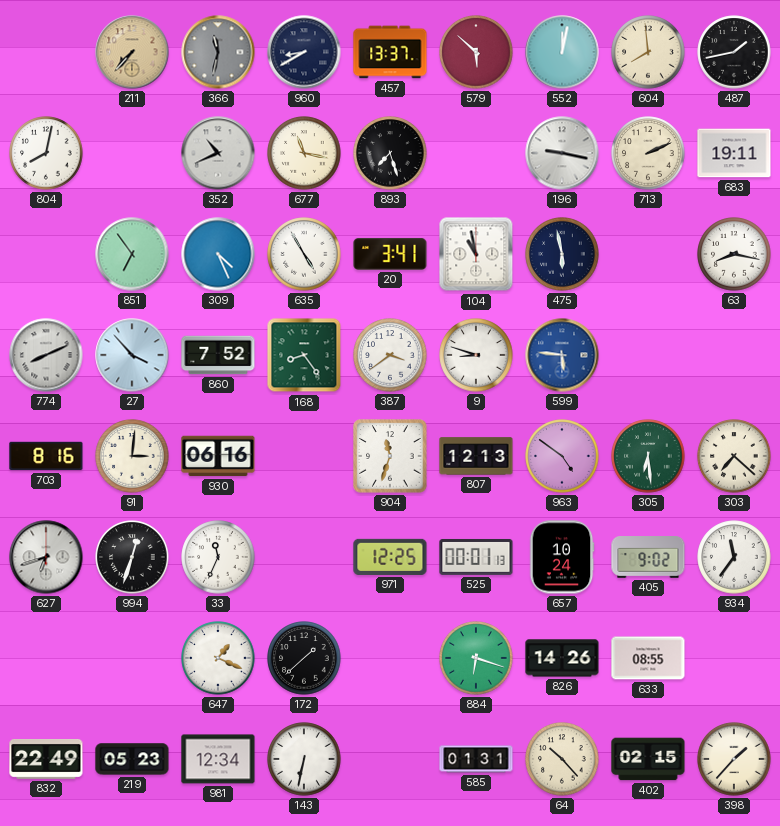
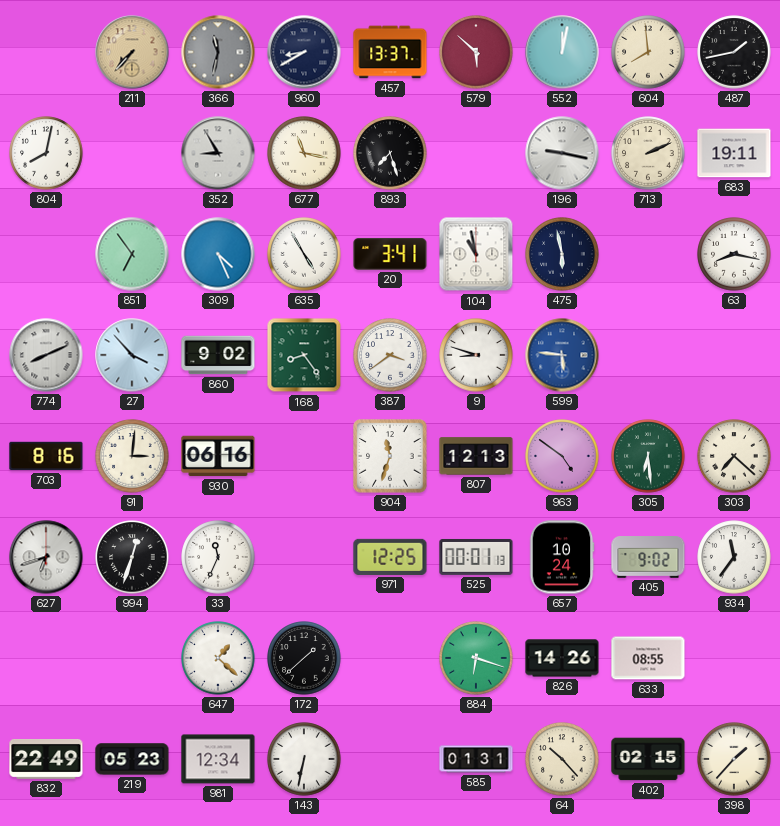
352: 10:41 -> 8:55 (218, 153)
860: 7:52 -> 9:02 (218, 355)
647: 1:19 -> 1:22 (218, 658)
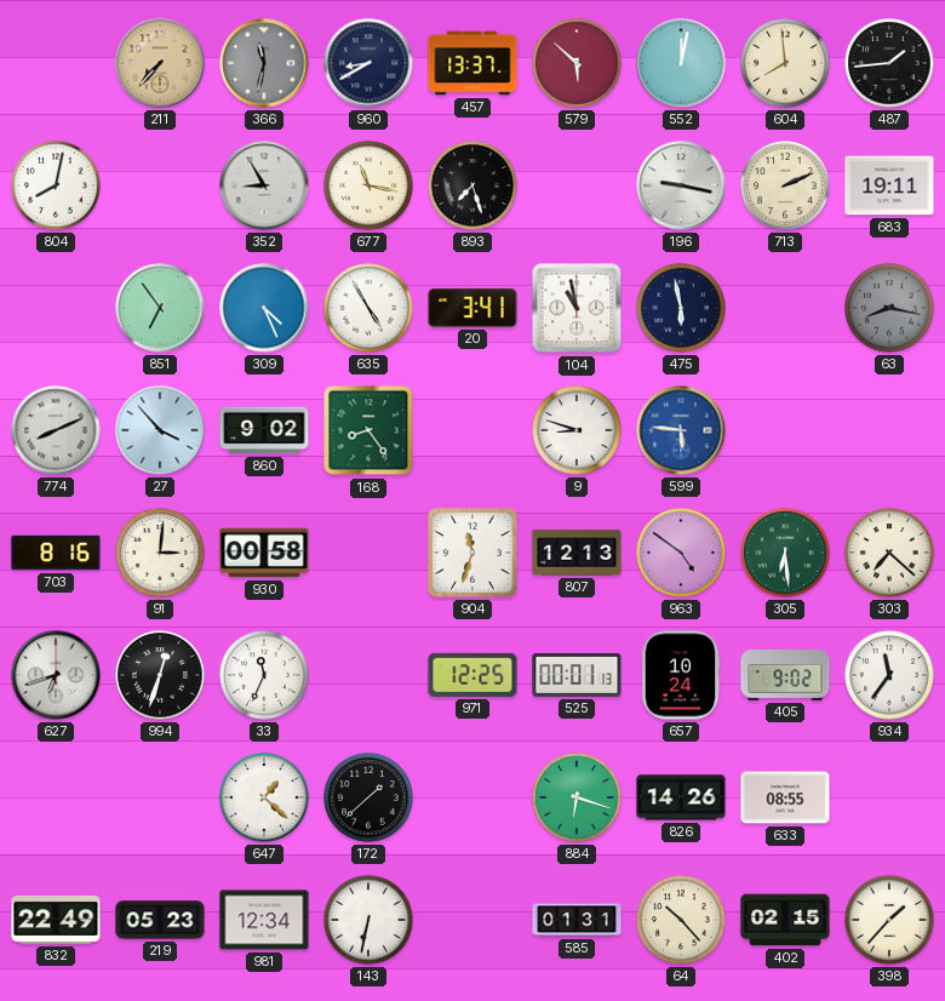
487: 1:43 -> 1:44 (889, 63)
63 dial: white -> grey (889, 308)
387: 3:39 -> none (390, 355)
930: 06:16 -> 00:58 (264, 553)
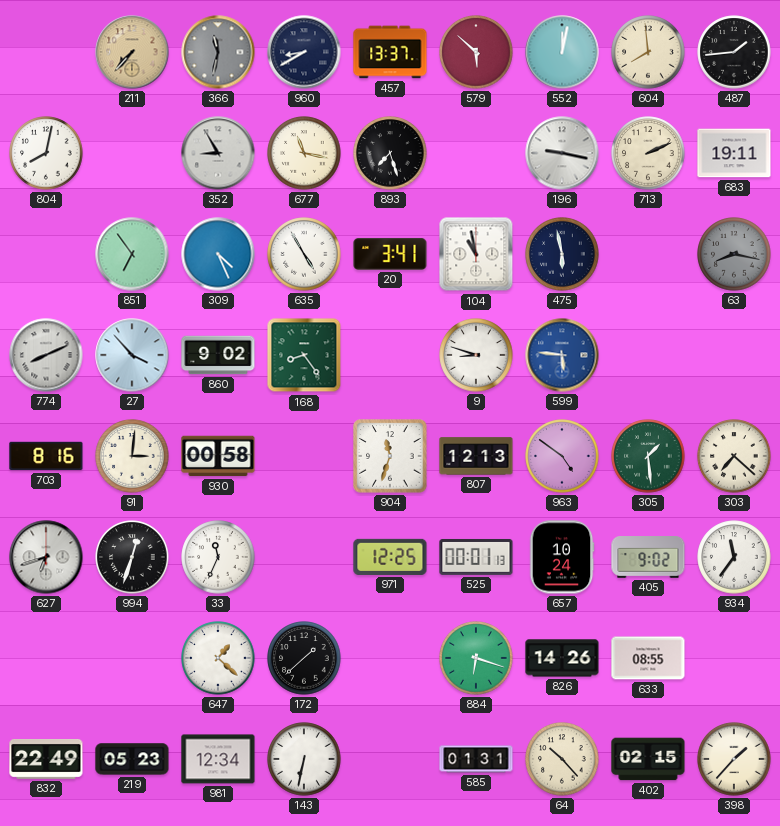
305: 6:29 -> 1:29 (648, 456)
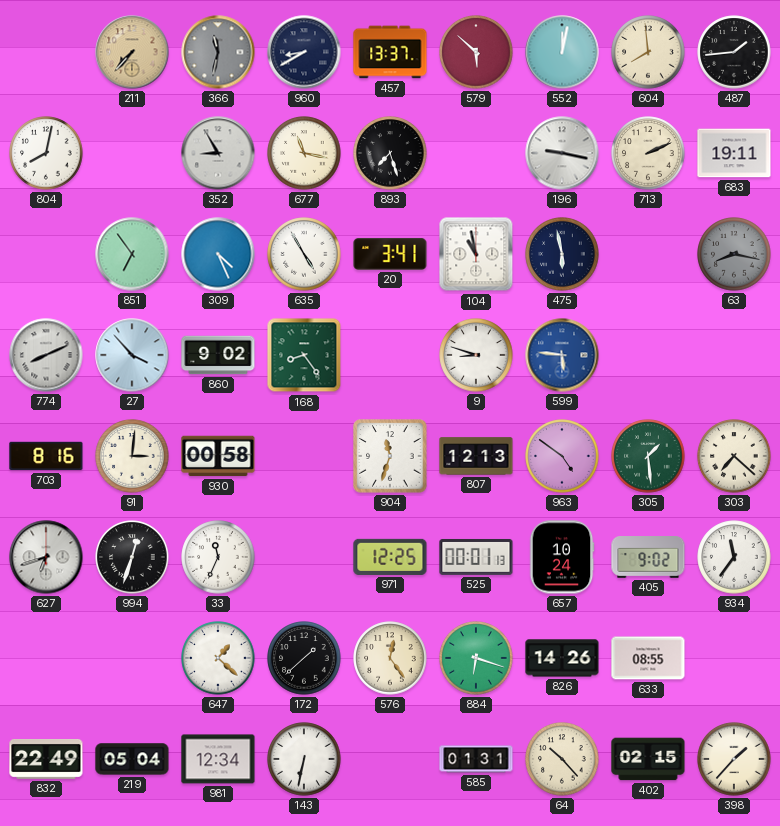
576: none -> 12:24 (390, 658)
219: 05:23 -> 05:04 (132, 759)
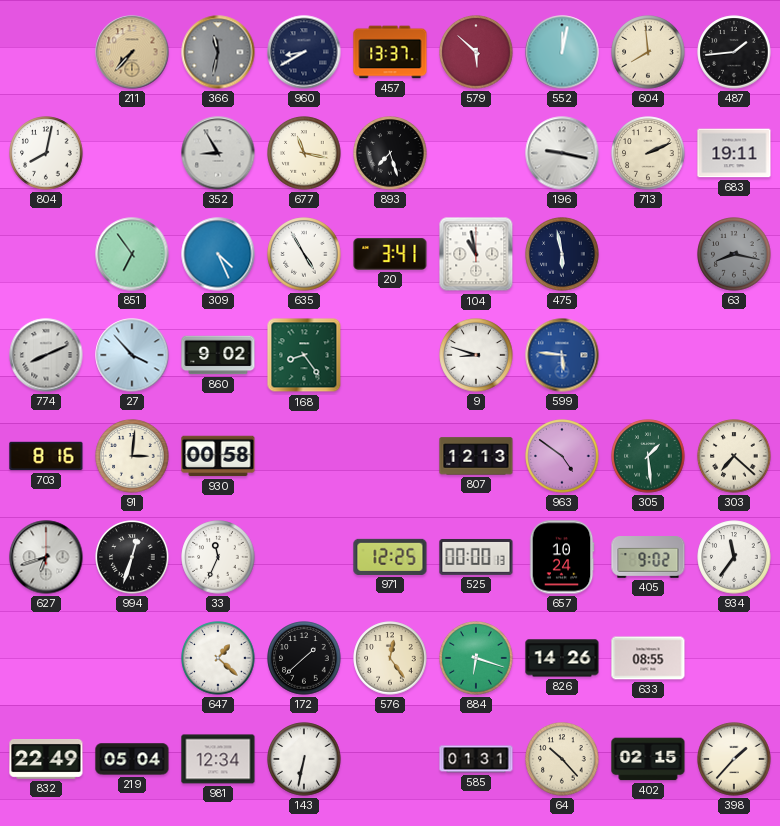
904: 11:33 -> none (390, 456)
525: 00:01 -> 00:00 (476, 557)
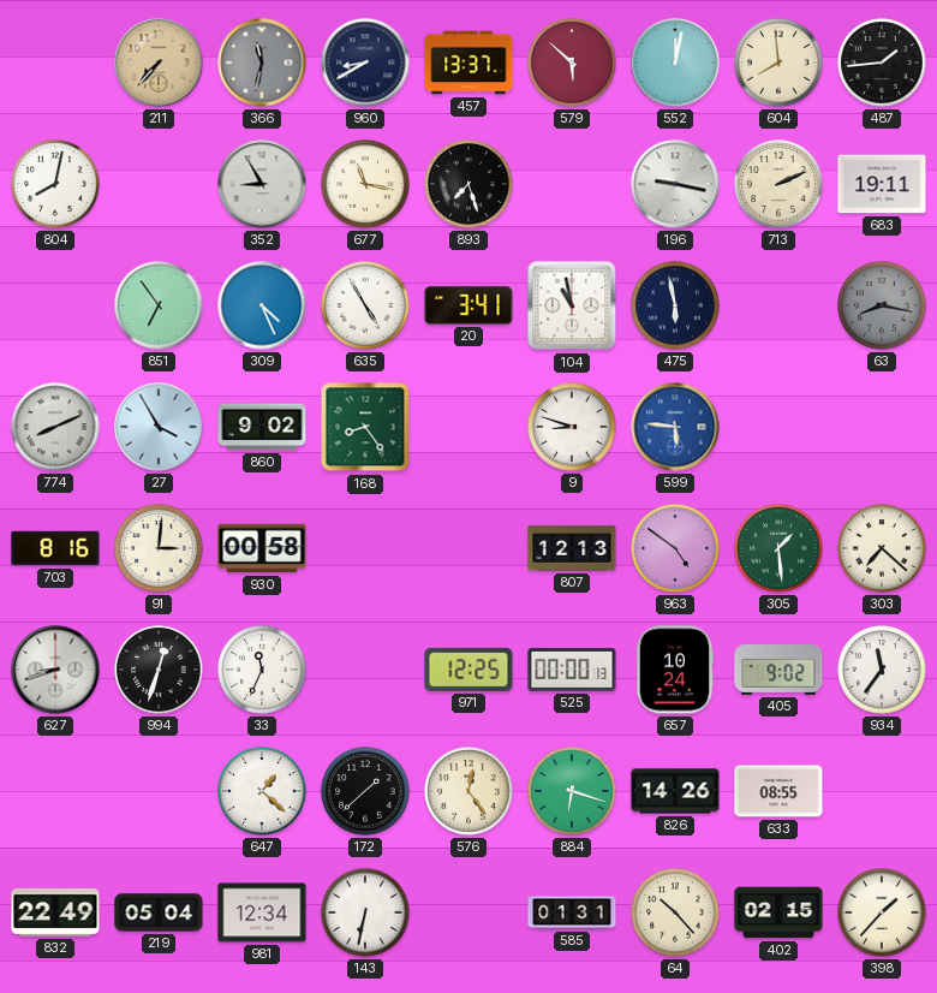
27: 3:53 -> 3:55 (159, 427)
627: 6:42 -> 8:42 (55, 670)
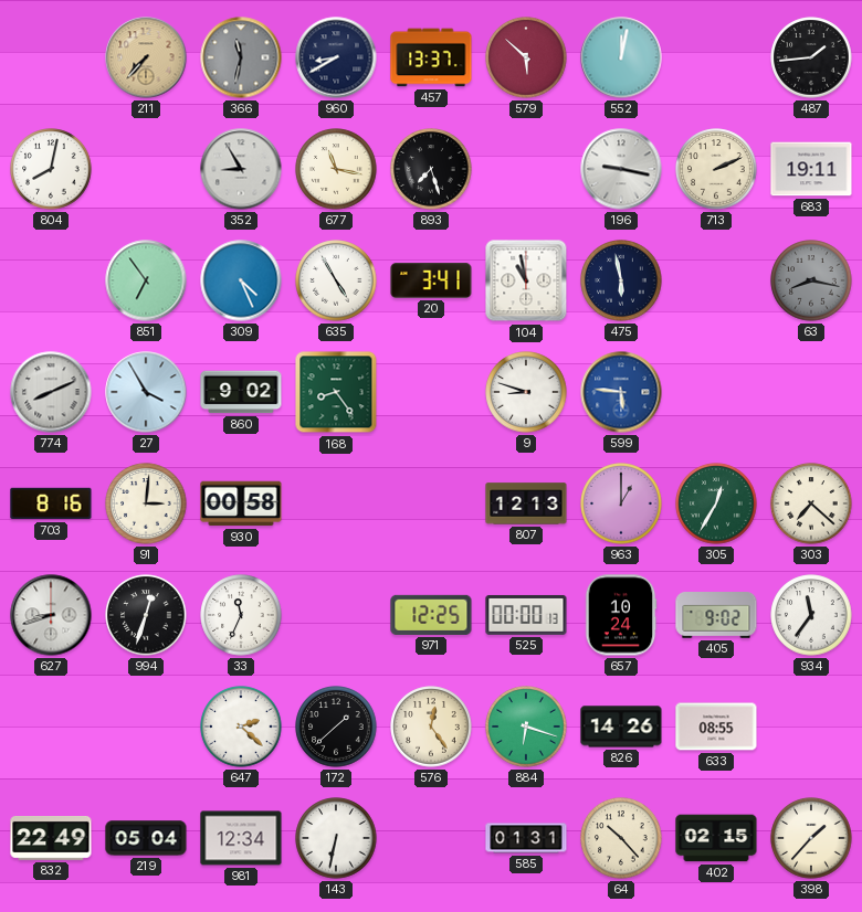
604: 7:59 -> none (778, 63)
963: 4:51 -> 1:00 (621, 503)
305: 1:29 -> 12:35 (716, 503)
647: 1:22 -> 2:22 (241, 727)
